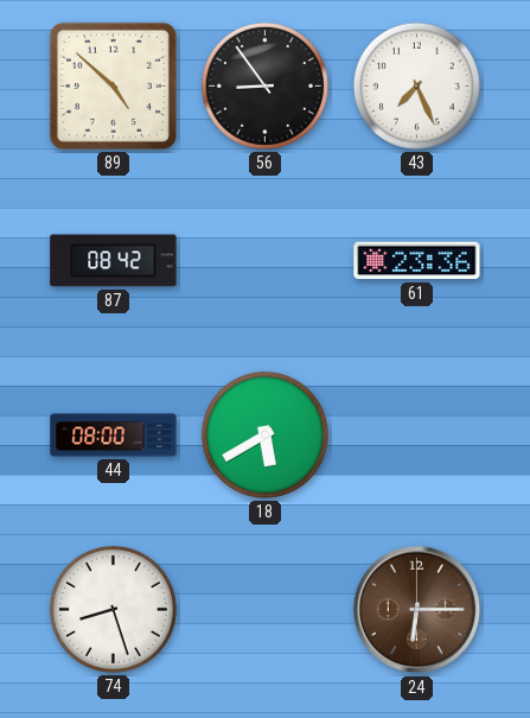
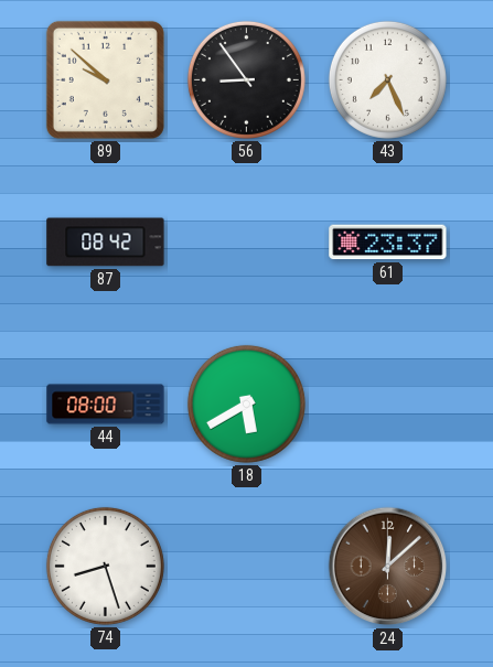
89: 4:52 -> 9:52 (105, 79)
61: 23:36 -> 23:37 (388, 243)
24: 6:15 -> 12:08 (388, 567)
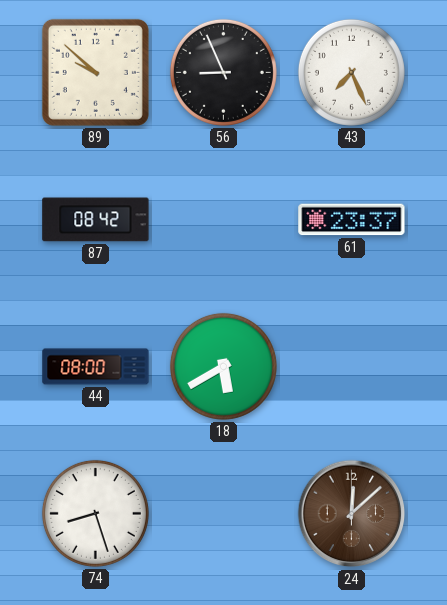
56: 8:54 -> 8:56 (223, 72)
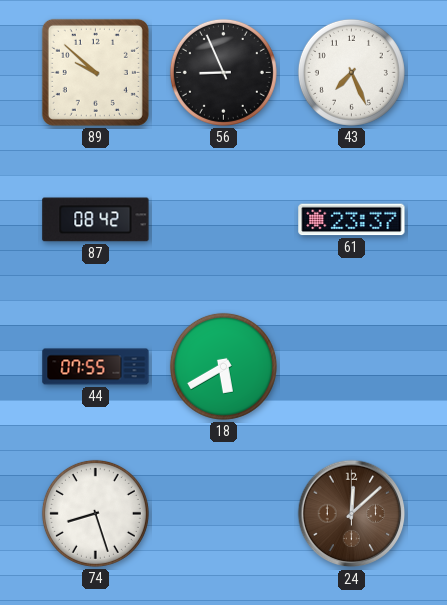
44: 08:00 -> 07:55 (96, 367)
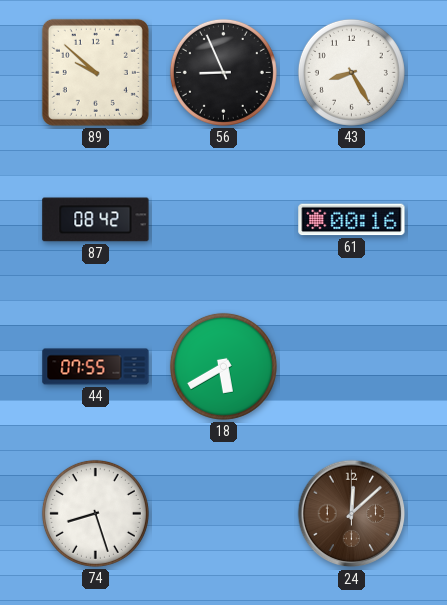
43: 7:26 -> 8:25 (351, 72)
61: 23:37 -> 00:16 (352, 220)
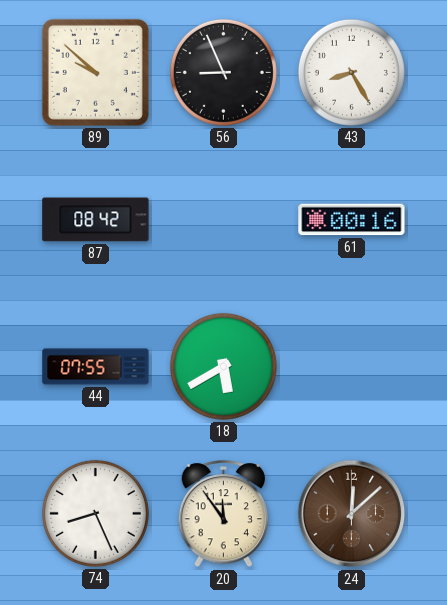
74: 8:27 -> 8:26 (95, 513)
20: none -> 11:54 (224, 514)
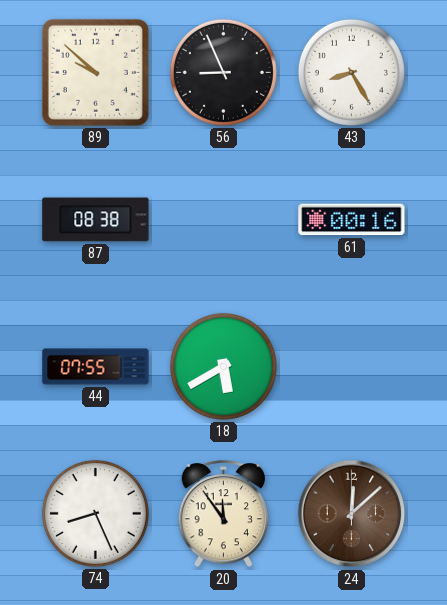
87: 08:42 -> 08:38 (96, 220)
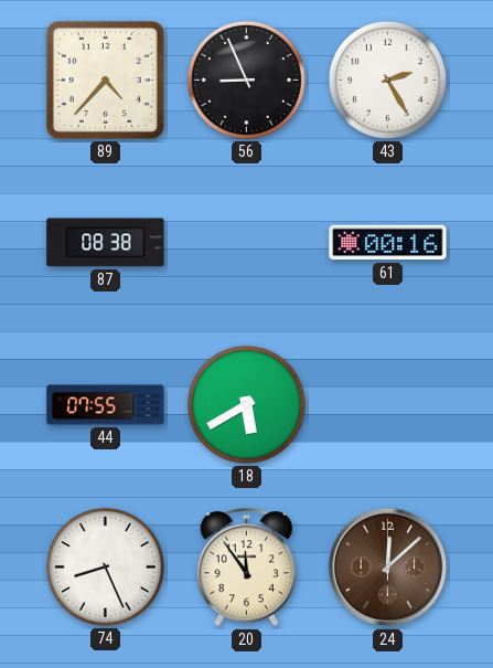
89: 9:52 -> 4:37 (105, 79)
43: 8:25 -> 2:25 (387, 79)
